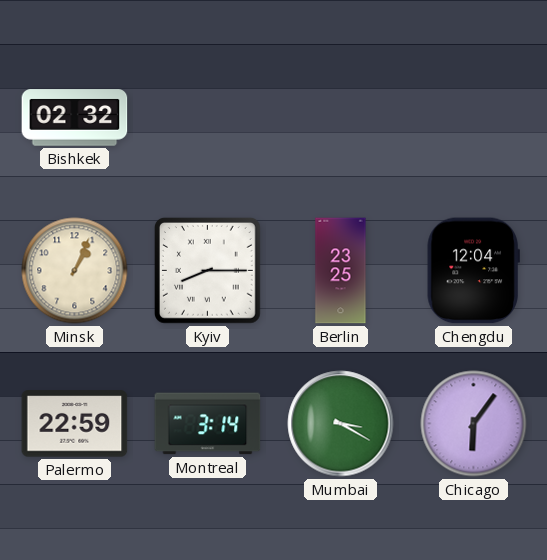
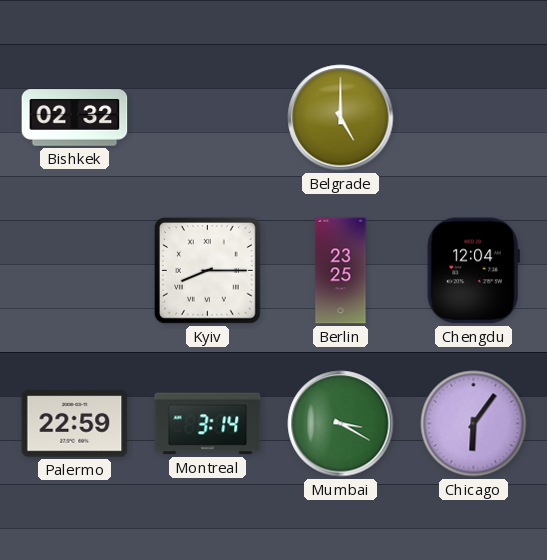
Belgrade: none -> 5:00 (341, 118)
Minsk: 1:04 -> none (75, 271)
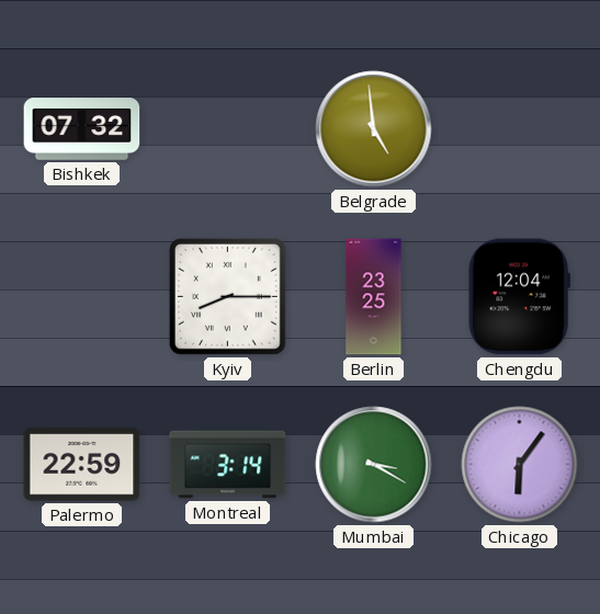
Bishkek: 02:32 -> 07:32 (82, 129)
Belgrade: 5:00 -> 4:59 (374, 129)
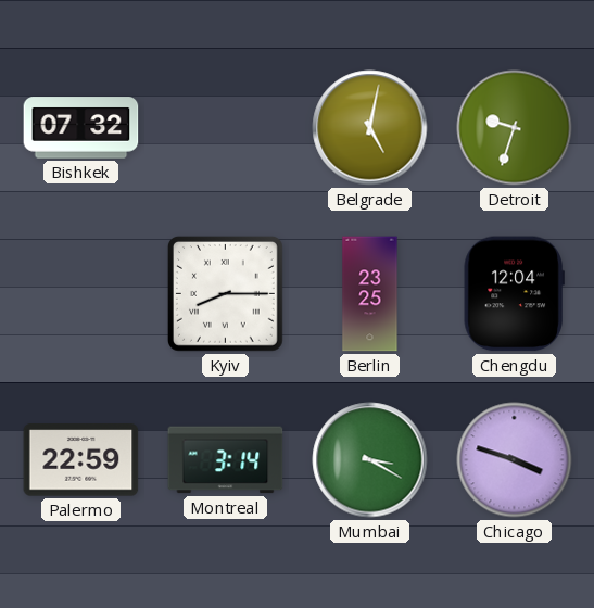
Belgrade: 4:59 -> 5:02 (370, 128)
Detroit: none -> 9:33 (515, 128)
Chicago: 6:06 -> 3:48 (515, 460)
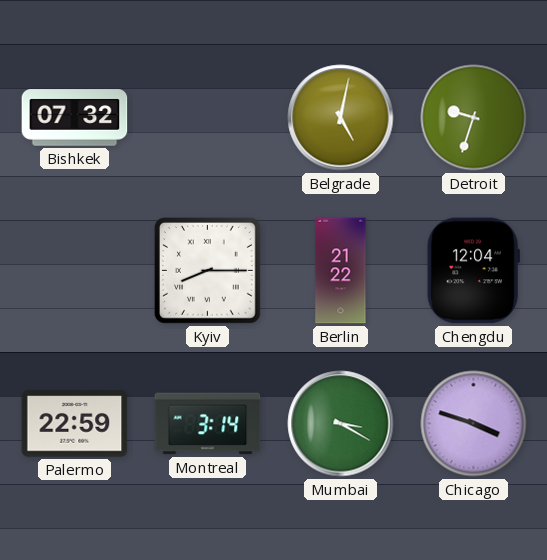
Berlin: 23:25 -> 21:22 (341, 271)
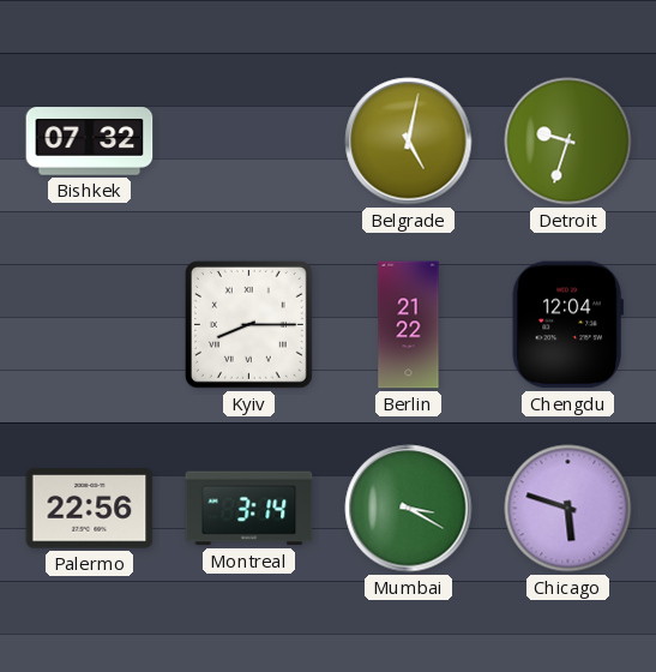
Palermo: 22:59 -> 22:56 (90, 509)
Chicago: 3:48 -> 5:48 (568, 509)
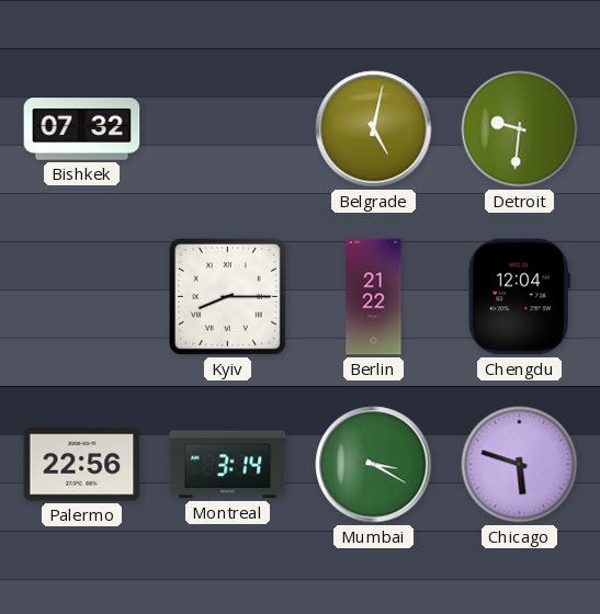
Detroit: 9:33 -> 9:31 (520, 129)
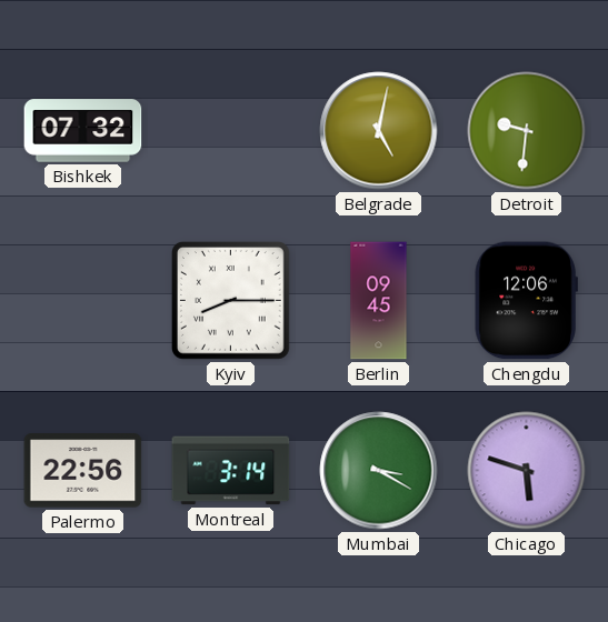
Berlin: 21:22 -> 09:45 (379, 301)
Chengdu: 12:04 -> 12:06 (526, 301)
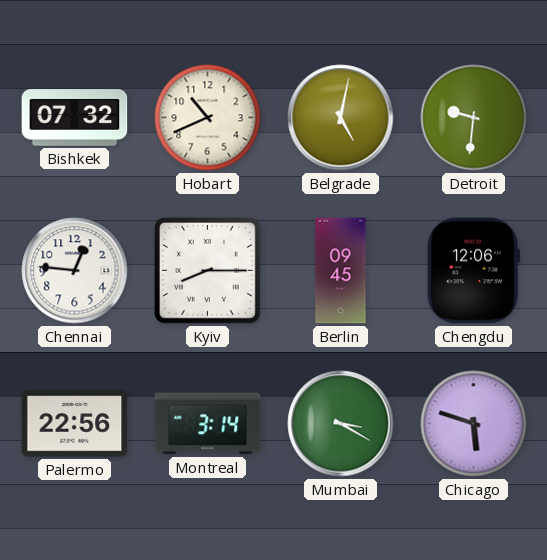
Hobart: none -> 10:41 (208, 118)
Chennai: none -> 12:46 (75, 271)
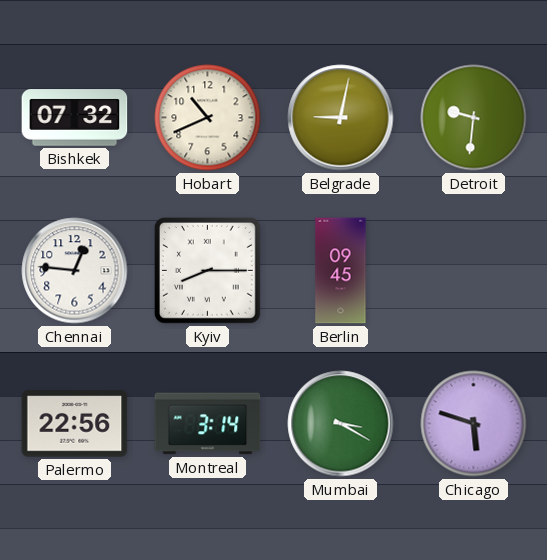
Belgrade: 5:02 -> 9:02 (341, 118)
Chengdu: 12:06 -> none (473, 271)
